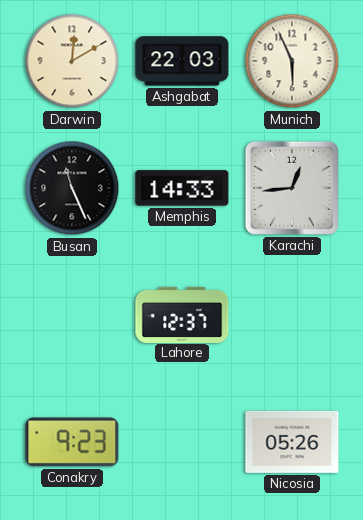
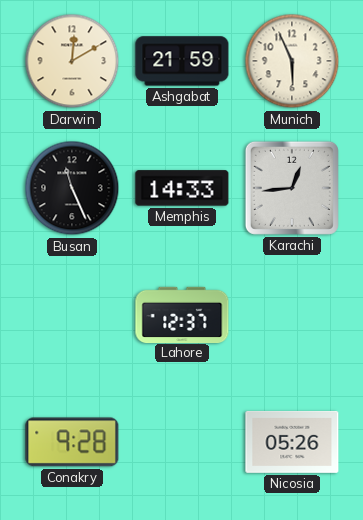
Ashgabat: 22:03 -> 21:59 (182, 61)
Conakry: 9:23 -> 9:28 (72, 442)
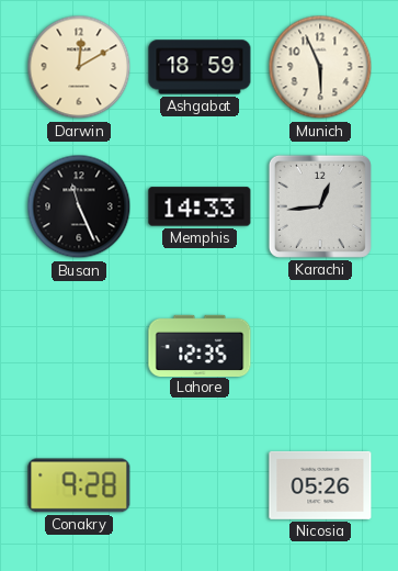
Ashgabat: 21:59 -> 18:59 (200, 67)
Lahore: 12:37 -> 12:35 (200, 345)
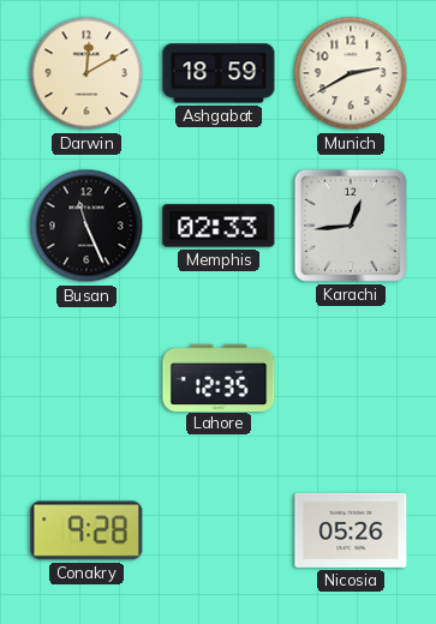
Munich: 5:56 -> 2:40 (351, 73)
Memphis: 14:33 -> 02:33 (219, 226)
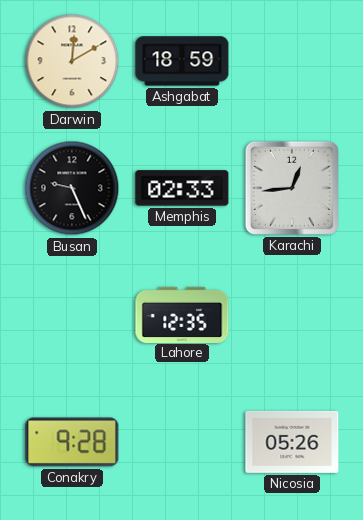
Munich: 2:40 -> none (351, 73)
Busan: 11:26 -> 9:26 (72, 188)
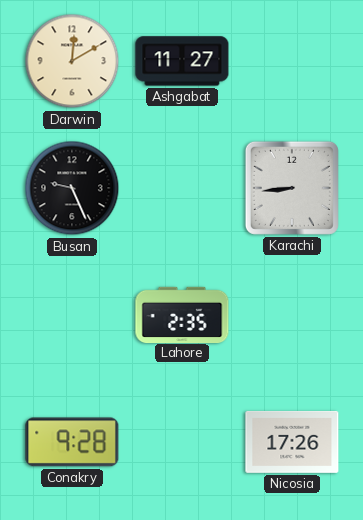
Ashgabat: 18:59 -> 11:27 (182, 61)
Memphis: 02:33 -> none (182, 188)
Karachi: 12:44 -> 8:44 (292, 188)
Lahore: 12:35 -> 2:35 (182, 314)
Nicosia: 05:26 -> 17:26 (292, 442)
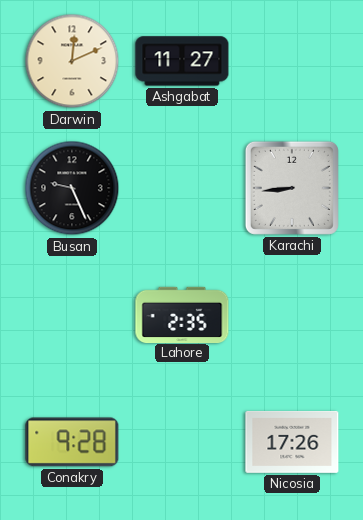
Darwin: 12:10 -> 12:11 (72, 61)
